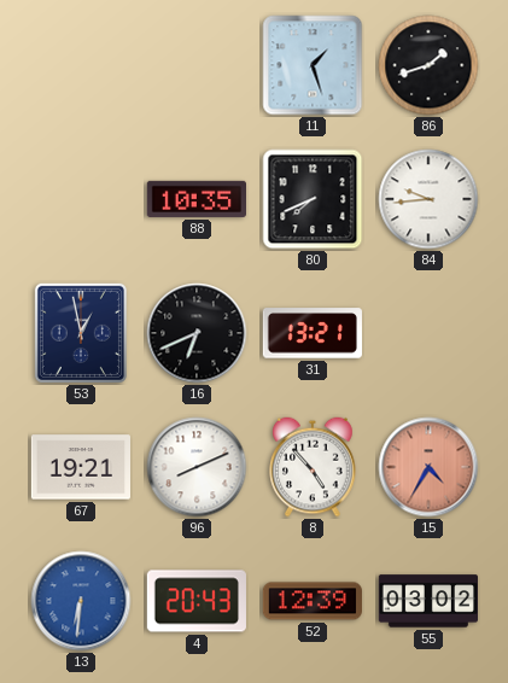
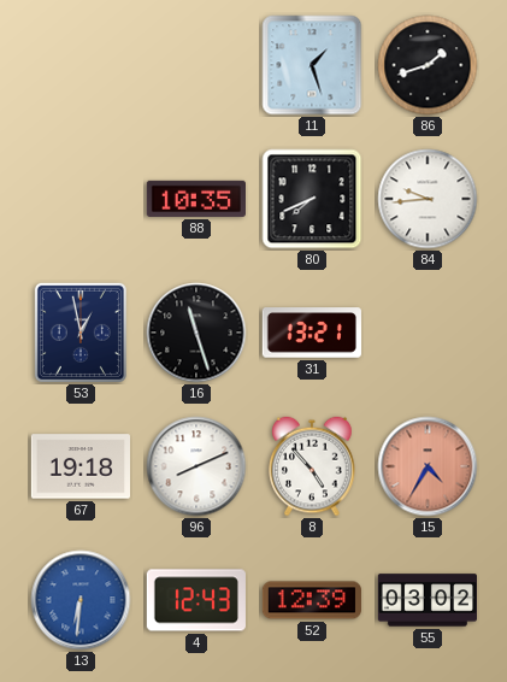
16: 6:41 -> 11:27 (196, 333)
67: 19:21 -> 19:18 (79, 466)
4: 20:43 -> 12:43 (196, 600)
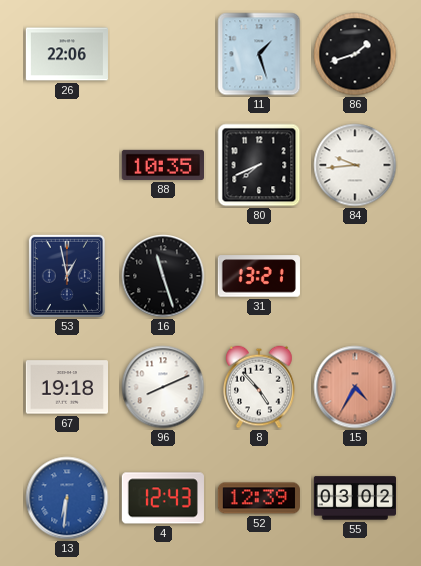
26: none -> 22:06 (66, 54)
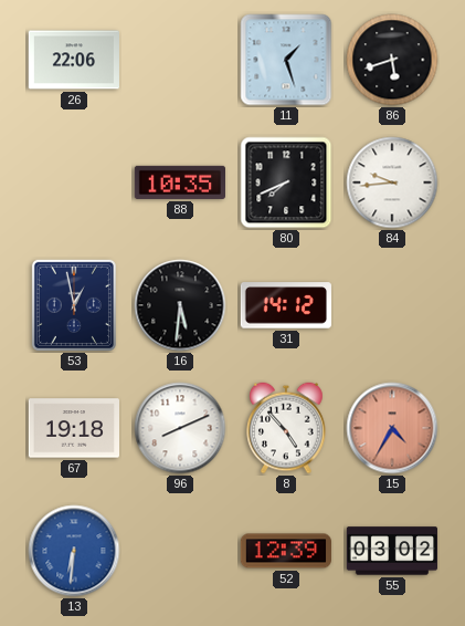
86: 1:42 -> 5:42 (392, 60)
16: 11:27 -> 5:31 (180, 305)
31: 13:21 -> 14:12 (286, 305)
4: 12:43 -> none (163, 498)
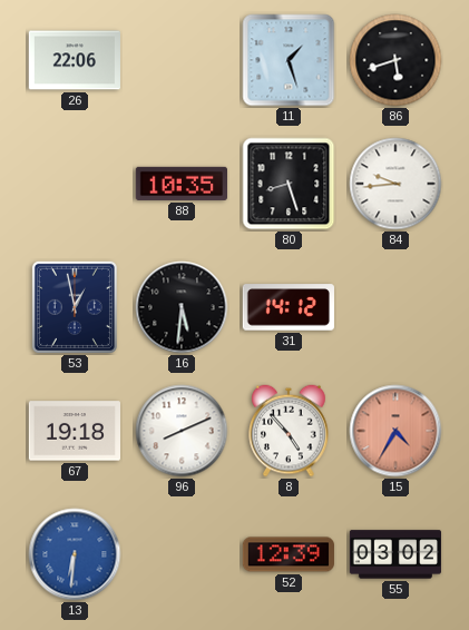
80: 7:41 -> 8:27 (289, 184)
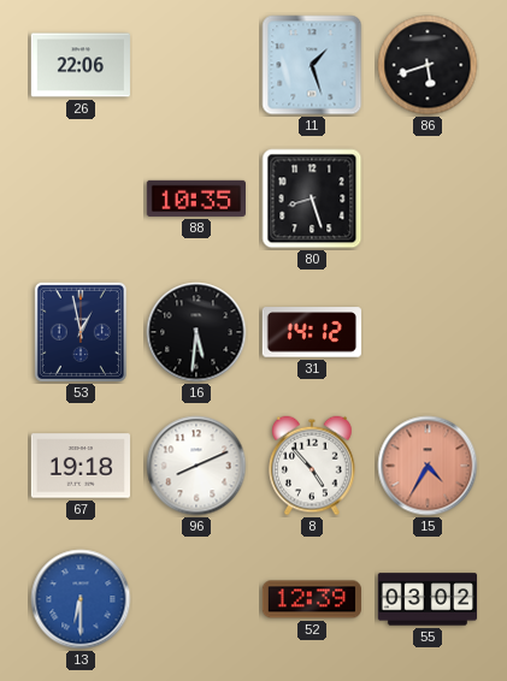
84: 9:44 -> none (395, 184)
13: 6:31 -> 6:30 (81, 599)
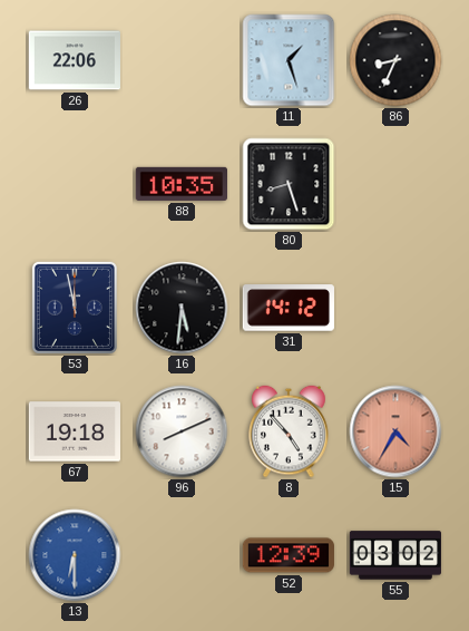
86: 5:42 -> 8:34 (395, 60)
53: 12:58 -> 11:58 (75, 308)
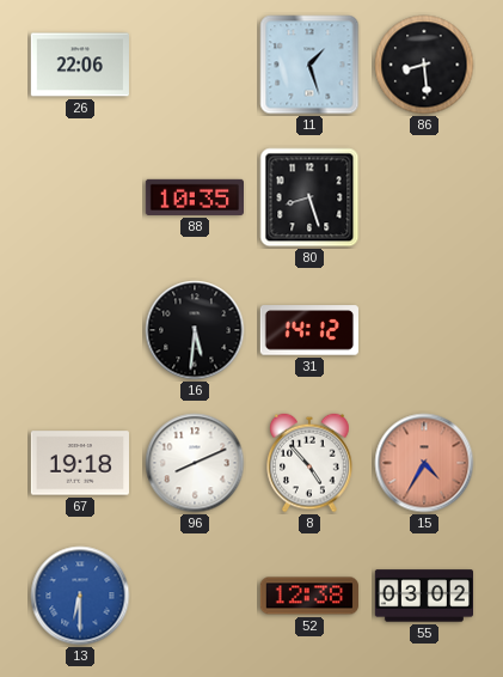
86: 8:34 -> 8:29 (424, 65)
53: 11:58 -> none (75, 308)
52: 12:39 -> 12:38 (308, 596)
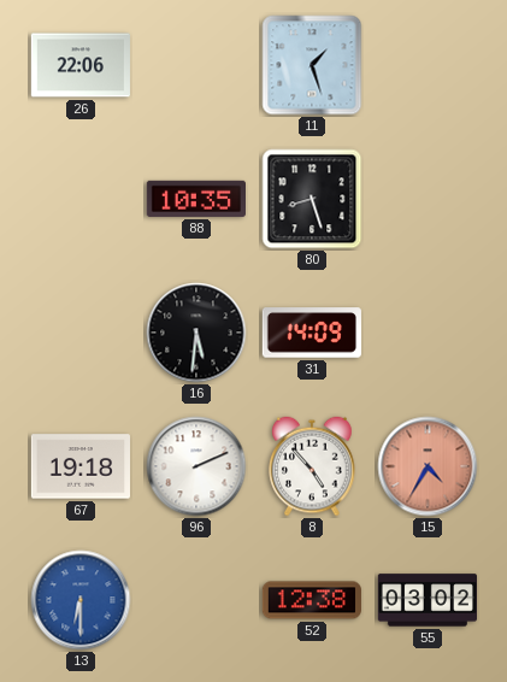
86: 8:29 -> none (424, 65)
31: 14:12 -> 14:09 (312, 333)
96: 8:11 -> 2:11 (196, 466)
